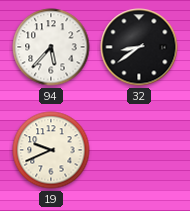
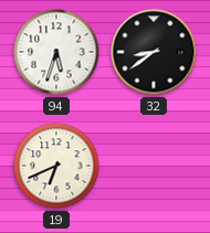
94: 5:37 -> 5:33 (56, 52)
19: 9:41 -> 6:41 (56, 166)
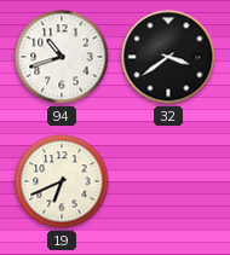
94: 5:33 -> 10:42 (62, 57)
32: 8:39 -> 3:39 (168, 57)
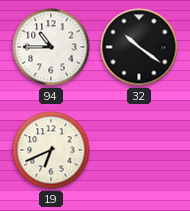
94: 10:42 -> 10:45 (51, 47)
32: 3:39 -> 10:21 (139, 47)
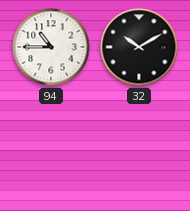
32: 10:21 -> 10:10 (139, 47)
19: 6:41 -> none (51, 150)
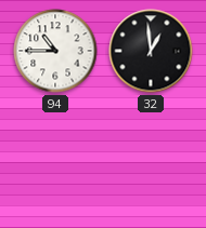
32: 10:10 -> 12:59 (151, 51)
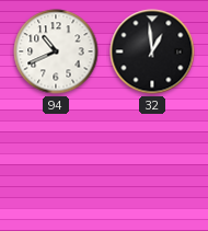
94: 10:45 -> 10:41 (56, 51)
